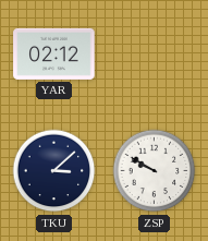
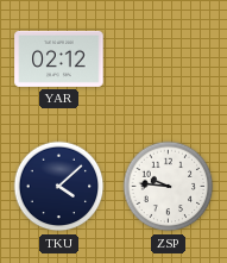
TKU: 3:08 -> 4:08 (59, 187)
ZSP: 9:50 -> 9:46 (169, 187)
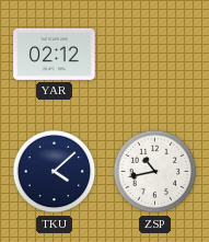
ZSP: 9:46 -> 10:43 (155, 172)
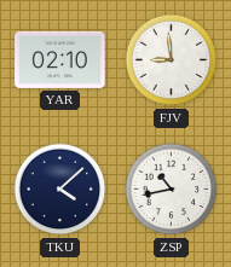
YAR: 02:12 -> 02:10 (60, 59)
FJV: none -> 8:59 (172, 60)
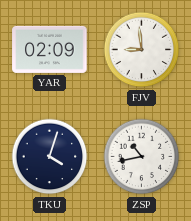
YAR: 02:10 -> 02:09 (50, 49)
TKU: 4:08 -> 4:03 (50, 157)
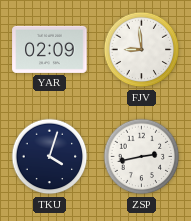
ZSP: 10:43 -> 2:43 (142, 157)
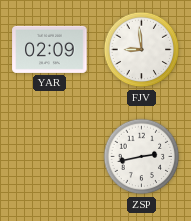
TKU: 4:03 -> none (50, 157)
